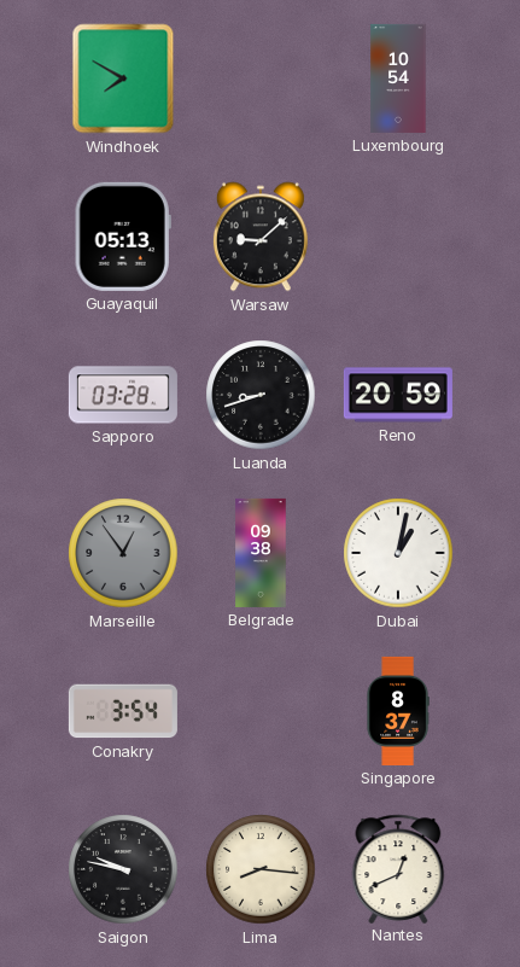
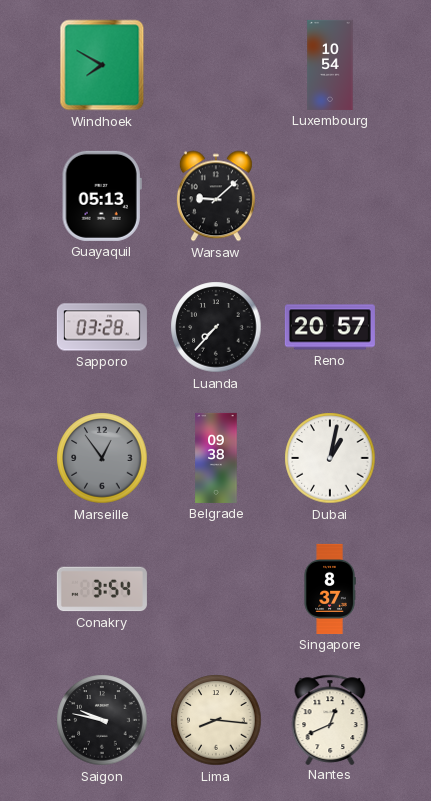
Luanda: 8:42 -> 7:37 (216, 327)
Reno: 20:59 -> 20:57 (330, 327)
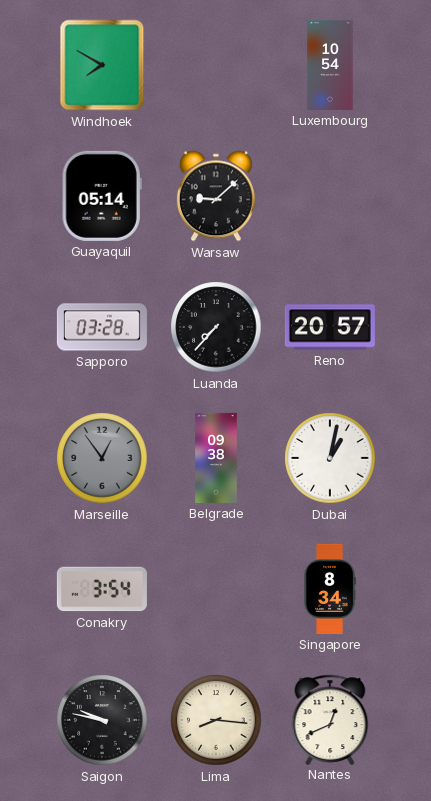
Guayaquil: 05:13 -> 05:14 (102, 196)
Singapore: 8:37 -> 8:34 (330, 589)
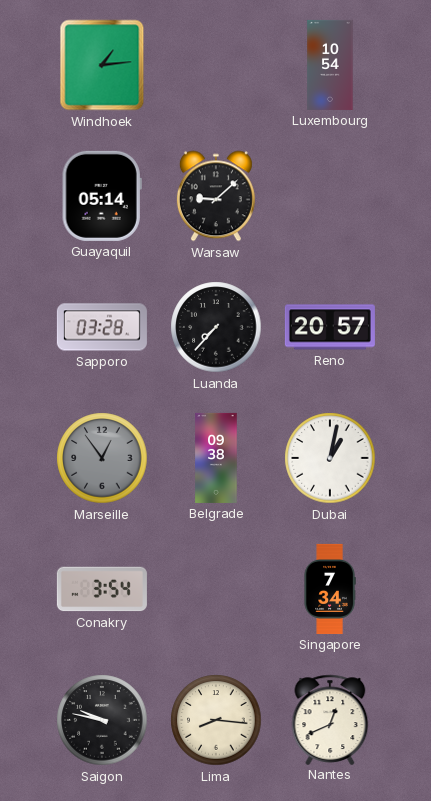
Windhoek: 7:50 -> 1:14 (102, 65)
Singapore: 8:34 -> 7:34 (330, 589)
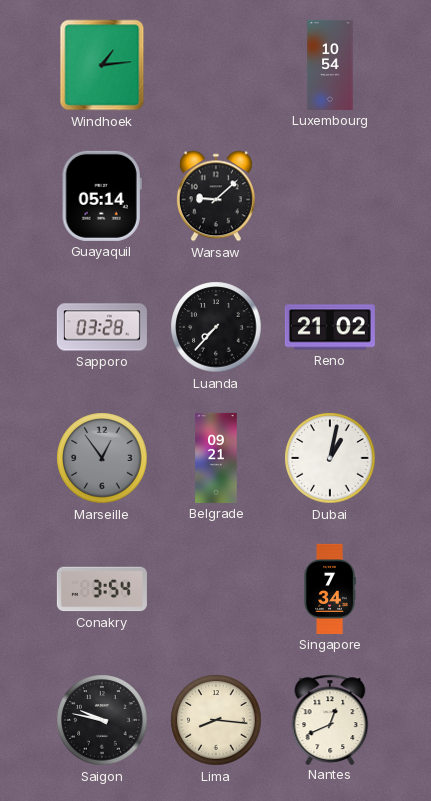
Reno: 20:57 -> 21:02 (330, 327)
Belgrade: 09:38 -> 09:21 (216, 458)
